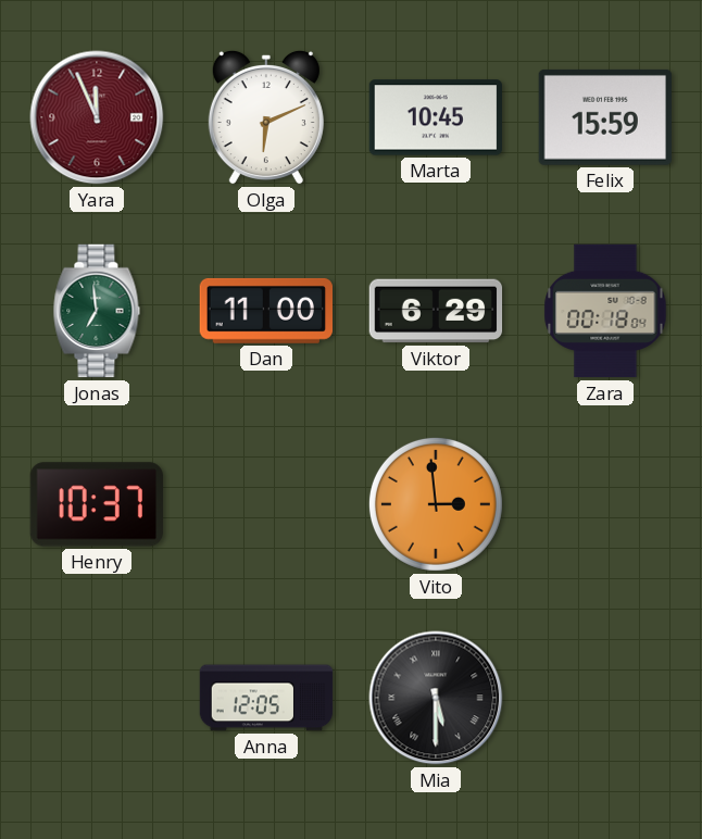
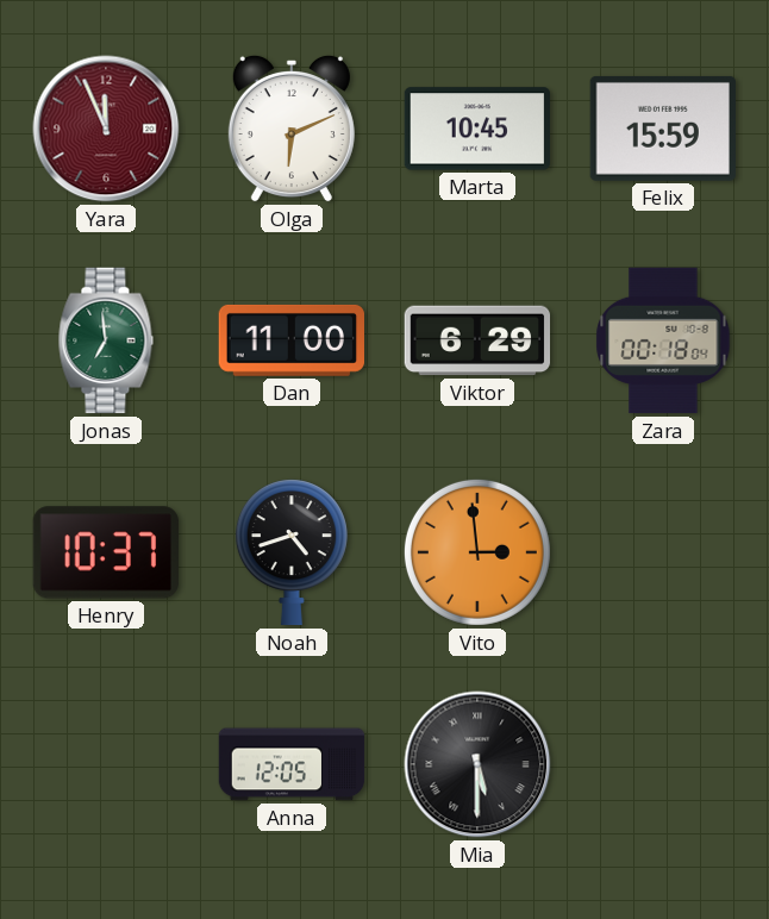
Noah: none -> 4:42 (292, 552)
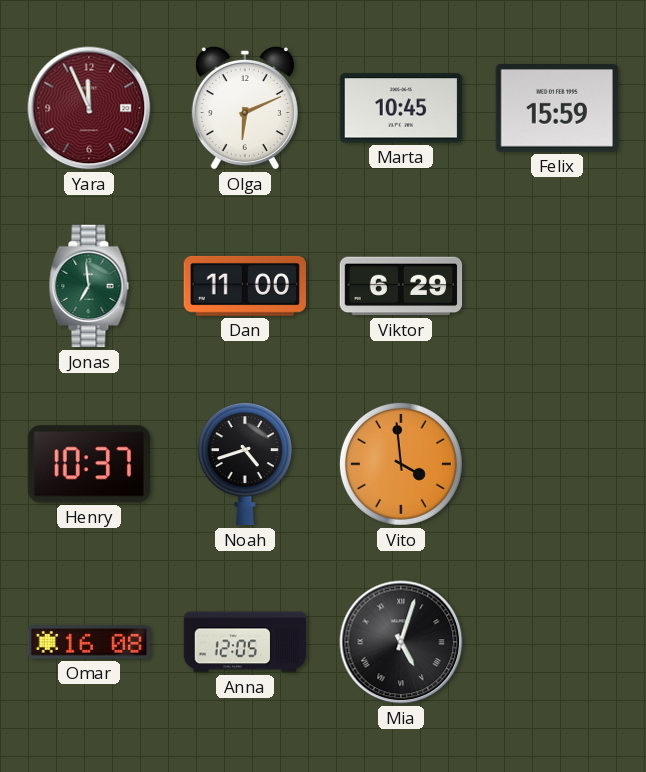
Zara: 00:18 -> none (663, 340)
Vito: 2:59 -> 3:59 (401, 464)
Omar: none -> 16:08 (89, 642)
Mia: 5:30 -> 5:03 (401, 642)
